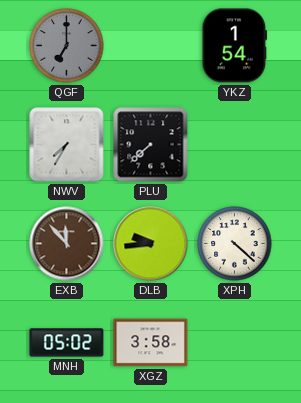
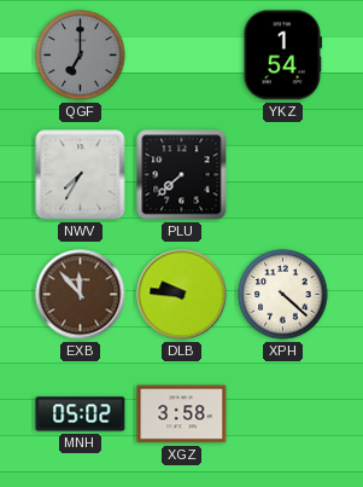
DLB: 9:44 -> 9:46 (182, 295)
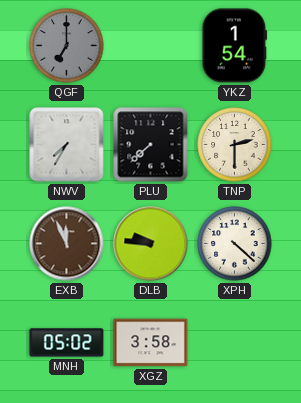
TNP: none -> 2:30 (235, 145)
EXB: 11:53 -> 11:56 (67, 244)
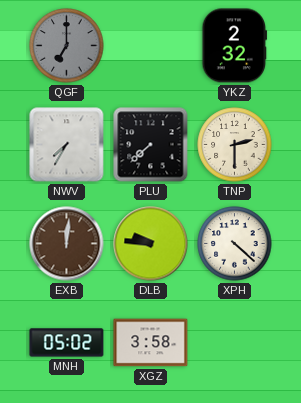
YKZ: 1:54 -> 2:32 (235, 46)
EXB: 11:56 -> 12:01 (67, 244)
